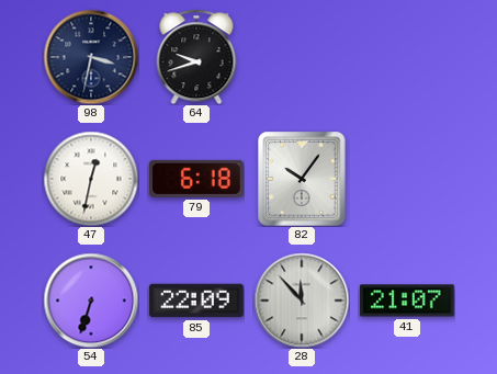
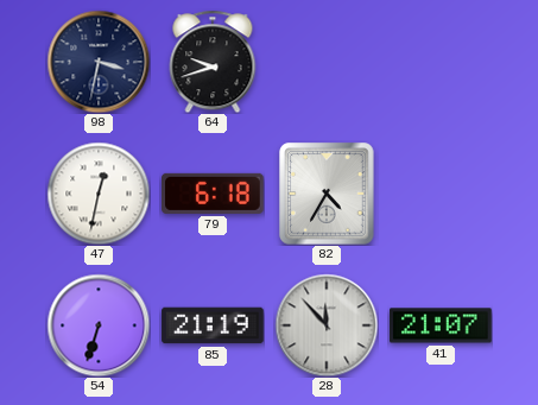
82: 10:06 -> 4:35 (327, 194)
85: 22:09 -> 21:19 (213, 325)
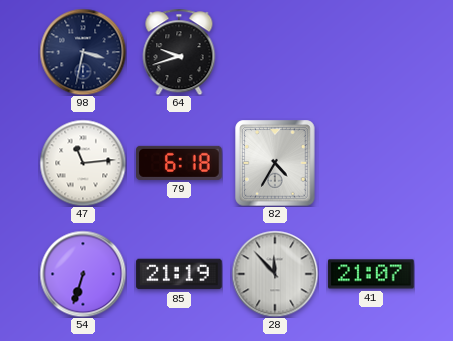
47: 12:32 -> 11:14 (83, 163)
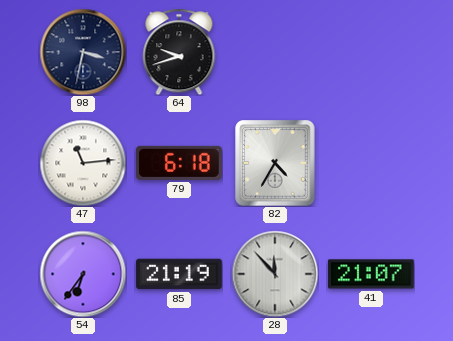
54: 6:33 -> 6:36 (83, 274)
